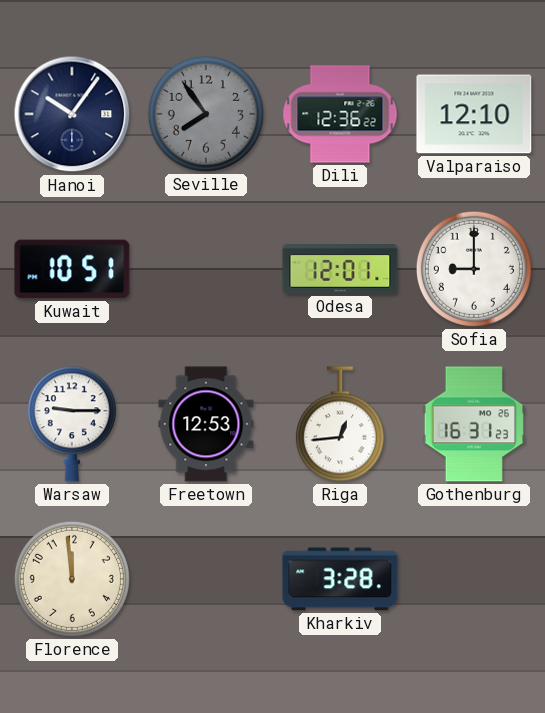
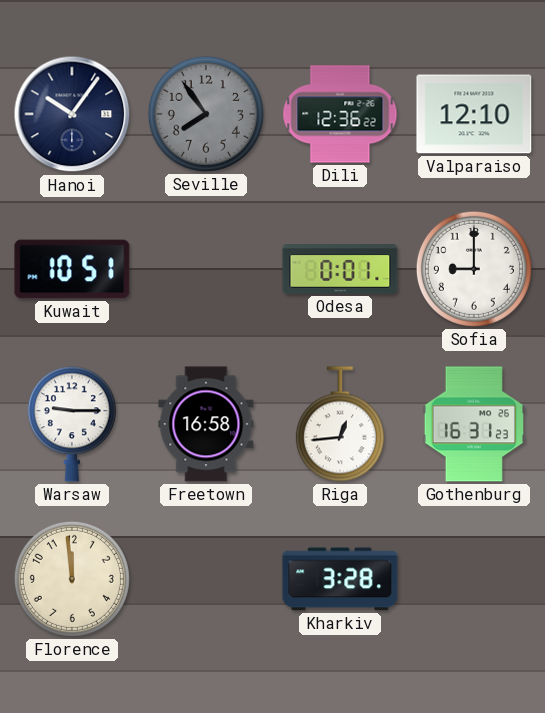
Odesa: 12:01 -> 0:01 (340, 270)
Freetown: 12:53 -> 16:58 (206, 424)
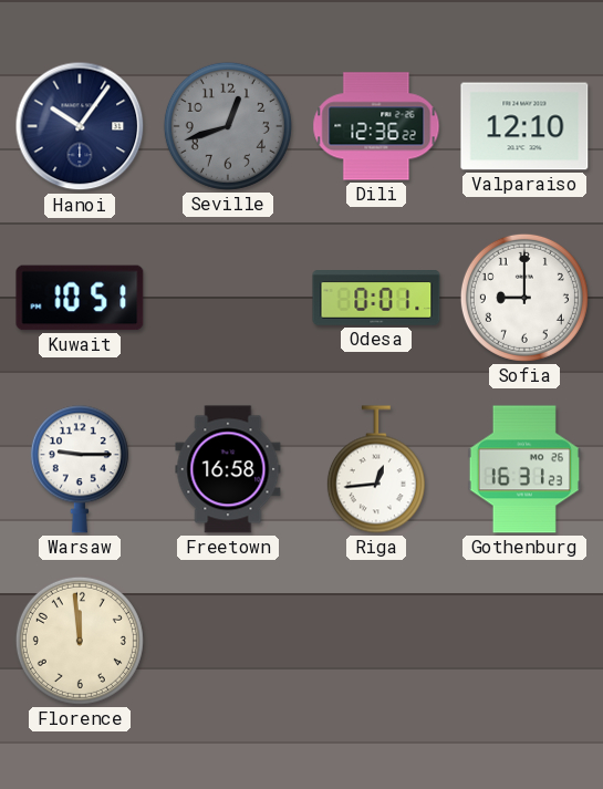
Seville: 7:54 -> 12:42 (228, 126)
Kharkiv: 3:28 -> none (340, 579)
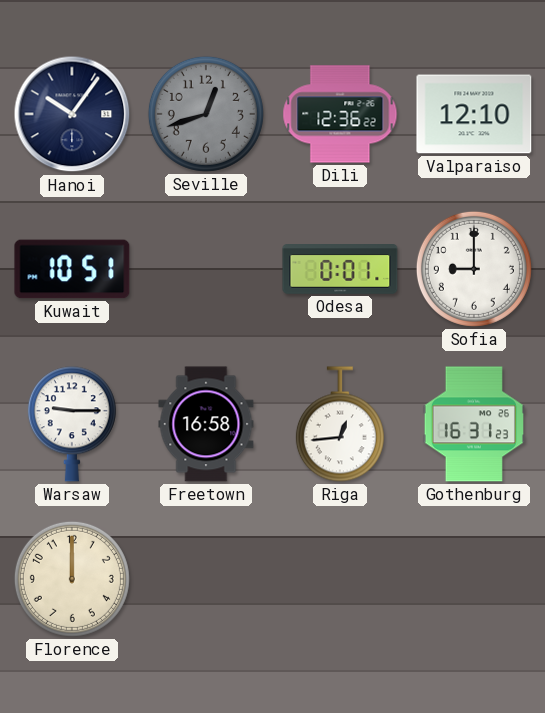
Florence: 11:59 -> 12:00 (72, 579)
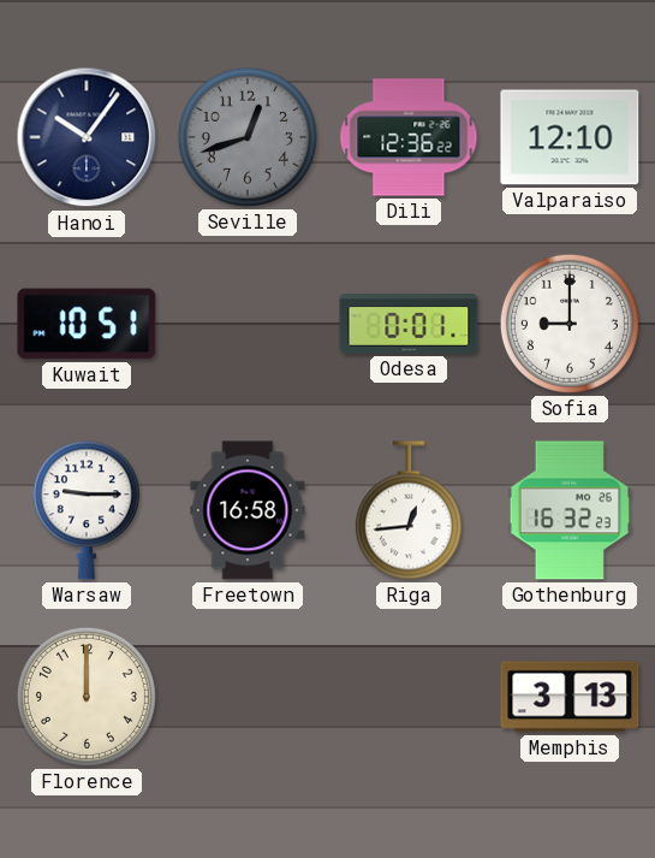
Gothenburg: 16:31 -> 16:32 (568, 510)
Memphis: none -> 3:13 (570, 697)
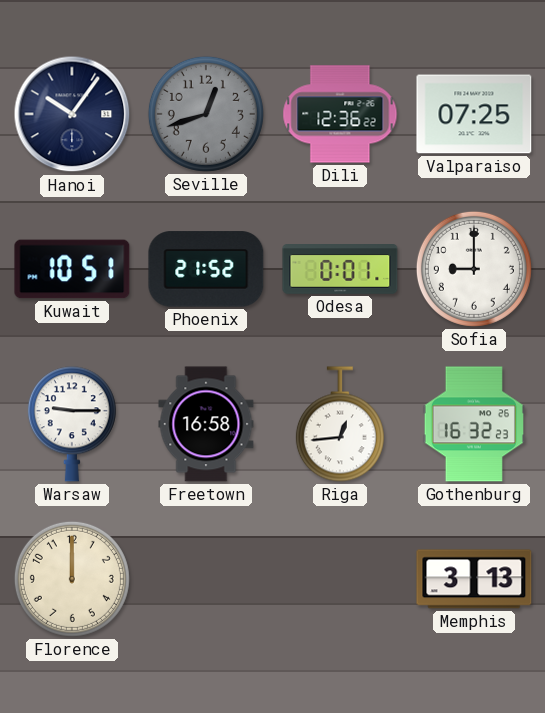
Valparaiso: 12:10 -> 07:25 (474, 114)
Phoenix: none -> 21:52 (206, 269)
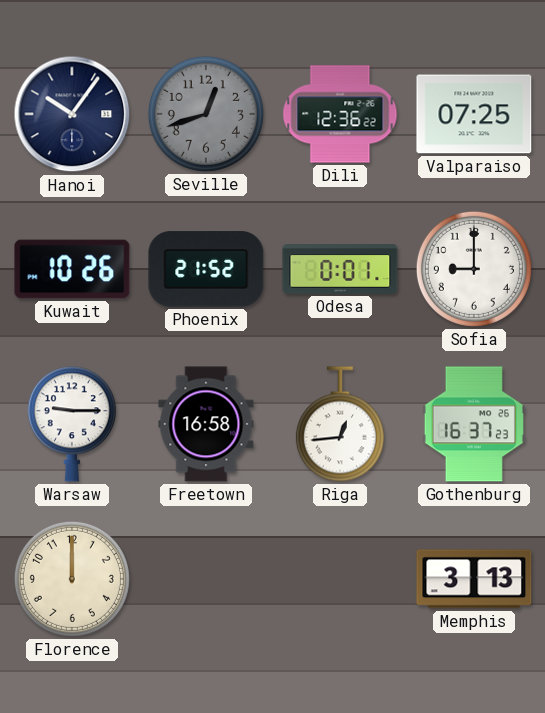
Kuwait: 10:51 -> 10:26 (72, 269)
Gothenburg: 16:32 -> 16:37 (473, 424)
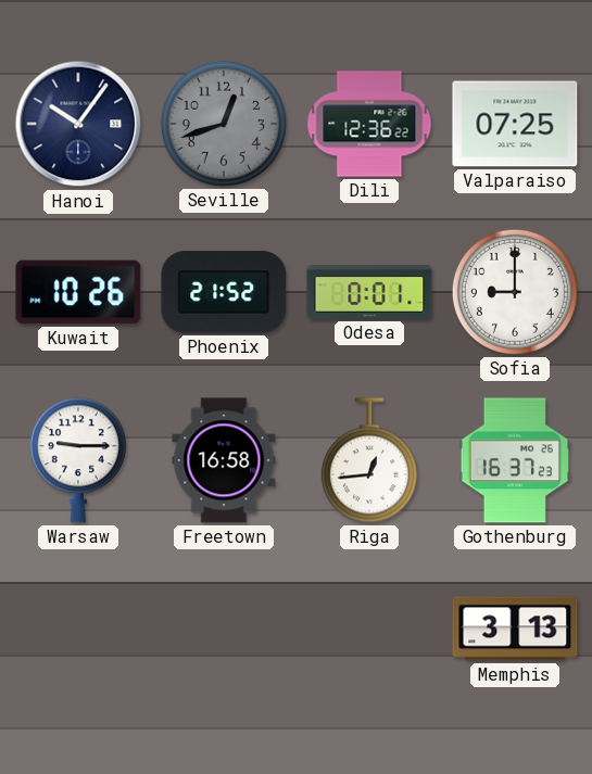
Florence: 12:00 -> none (72, 579)
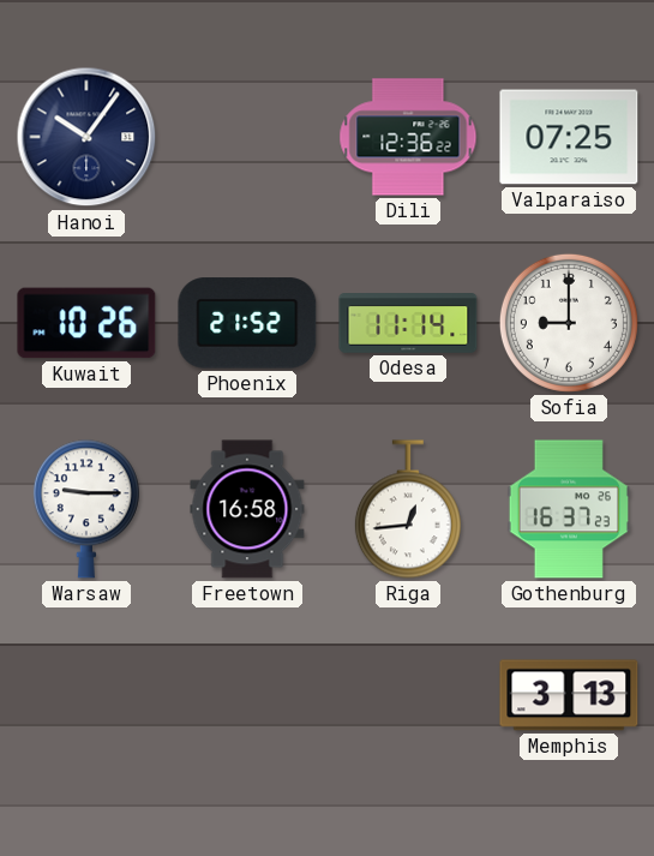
Seville: 12:42 -> none (224, 124)
Odesa: 0:01 -> 11:14 (408, 324)
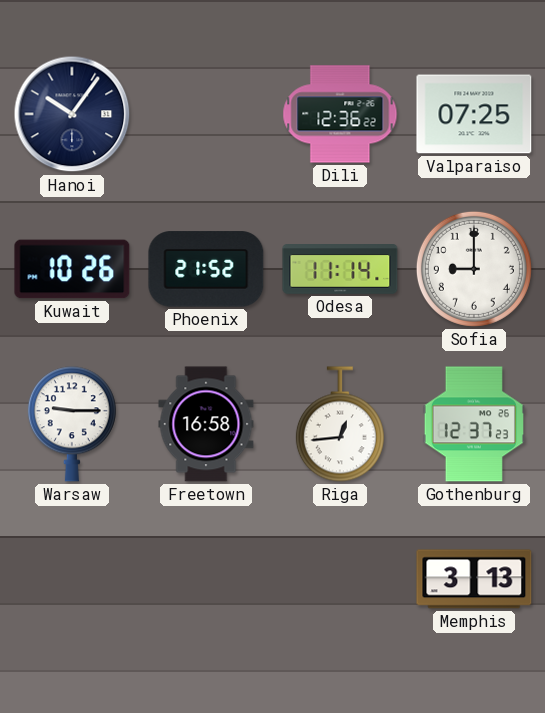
Gothenburg: 16:37 -> 12:37 (473, 424)
